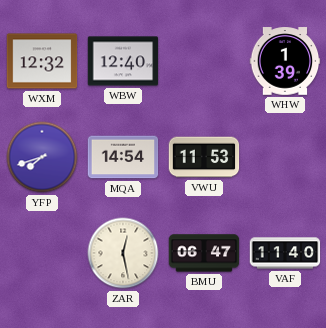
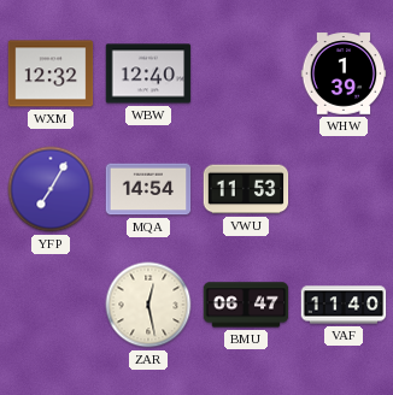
YFP: 7:42 -> 7:05 (51, 189)
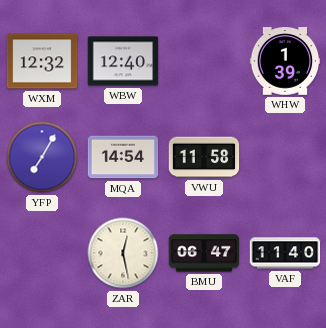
VWU: 11:53 -> 11:58 (204, 157)
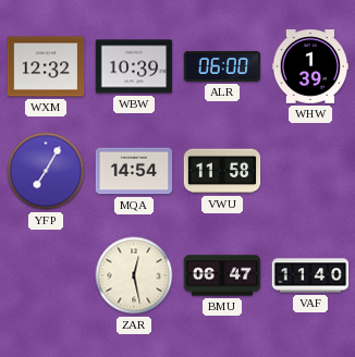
WBW: 12:40 -> 10:39 (134, 66)
ALR: none -> 06:00 (222, 66)
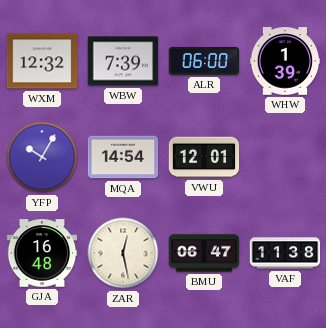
WBW: 10:39 -> 7:39 (123, 61)
YFP: 7:05 -> 10:05 (42, 157)
VWU: 11:58 -> 12:01 (204, 157)
GJA: none -> 16:48 (42, 253)
VAF: 11:40 -> 11:38 (285, 253)
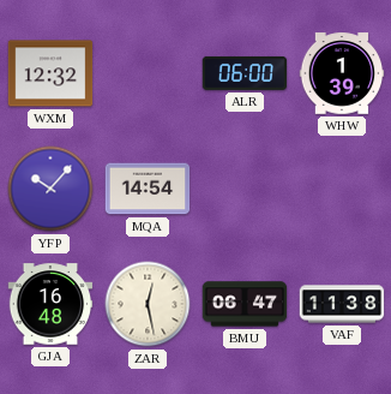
WBW: 7:39 -> none (123, 61)
YFP: 10:05 -> 10:07 (50, 189)
VWU: 12:01 -> none (204, 157)
